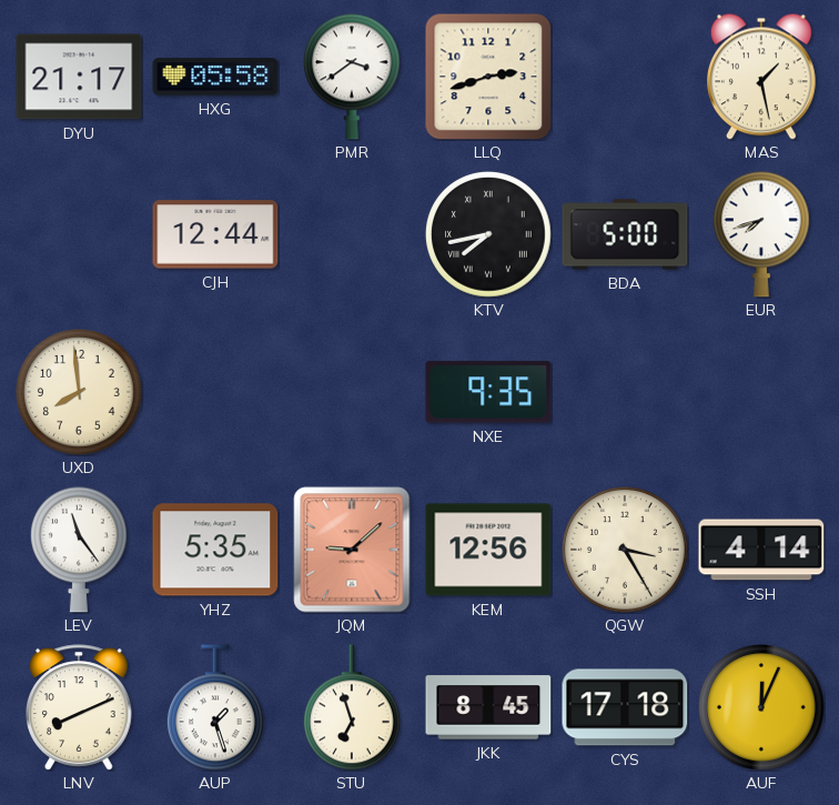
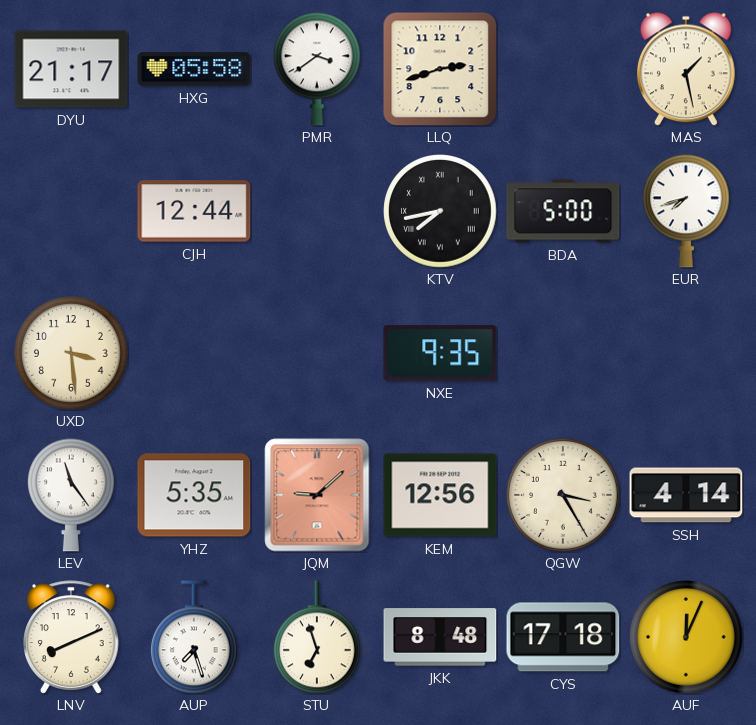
UXD: 7:59 -> 3:29 (72, 354)
AUP: 1:27 -> 7:27 (194, 637)
JKK: 8:45 -> 8:48 (440, 637)
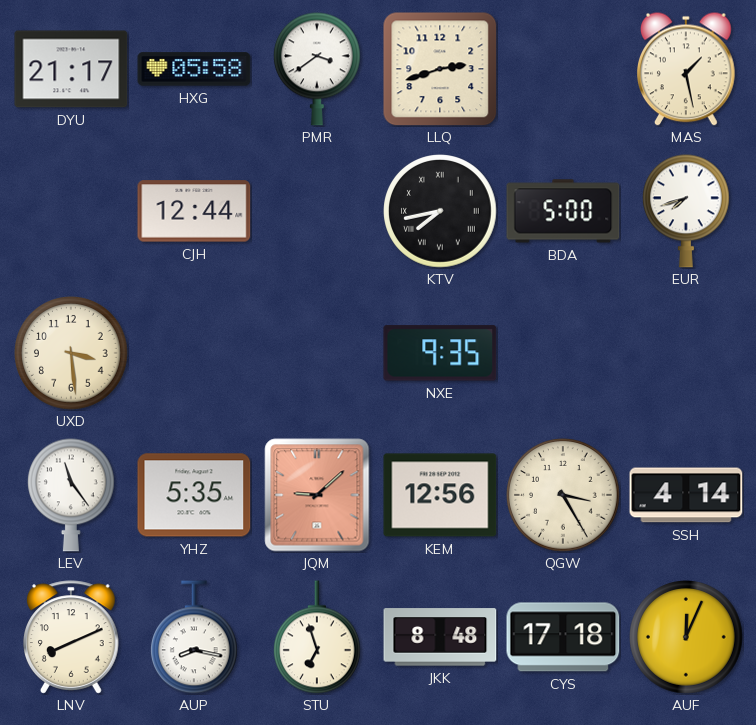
AUP: 7:27 -> 8:17 (194, 637)
